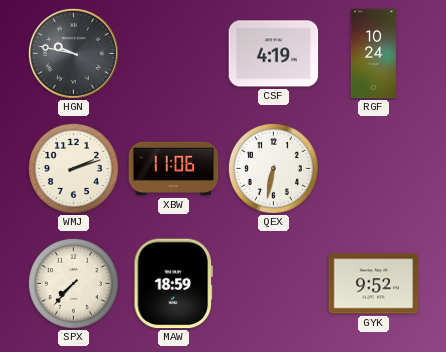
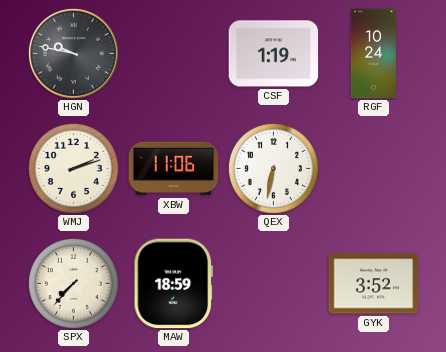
CSF: 4:19 -> 1:19 (274, 54)
GYK: 9:52 -> 3:52 (374, 284)
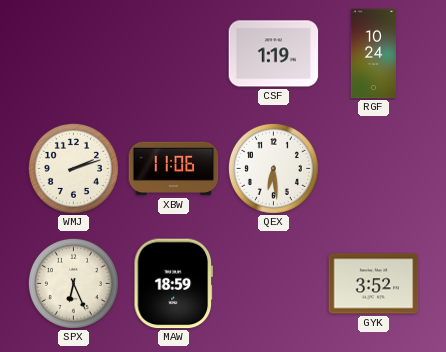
HGN: 9:47 -> none (73, 53)
QEX: 6:32 -> 6:29 (273, 168)
SPX: 7:37 -> 6:26 (73, 283)
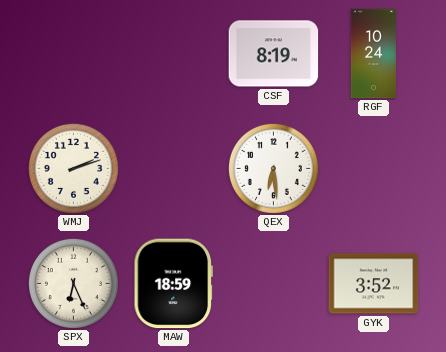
CSF: 1:19 -> 8:19 (274, 54)
XBW: 11:06 -> none (174, 169)
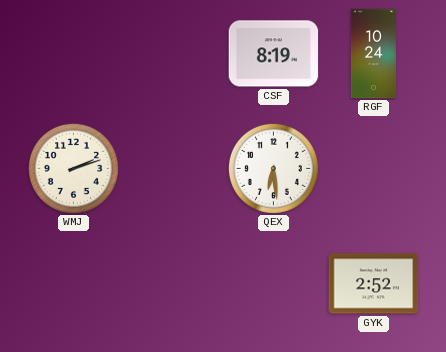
SPX: 6:26 -> none (73, 283)
MAW: 18:59 -> none (173, 284)
GYK: 3:52 -> 2:52 (374, 284)
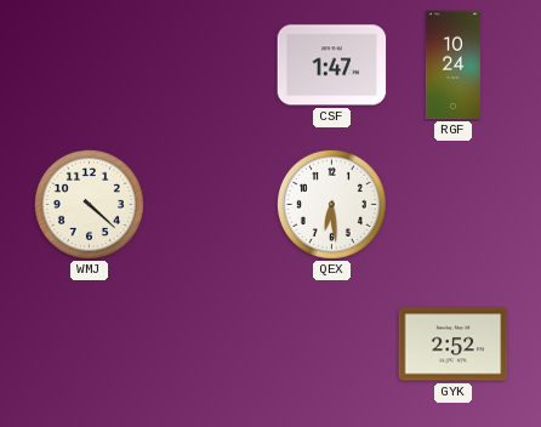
CSF: 8:19 -> 1:47 (332, 66)
WMJ: 2:12 -> 4:22 (89, 204)
